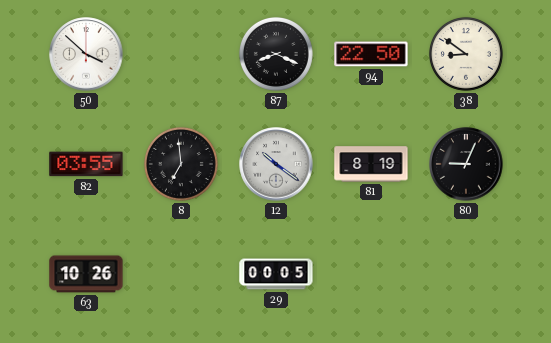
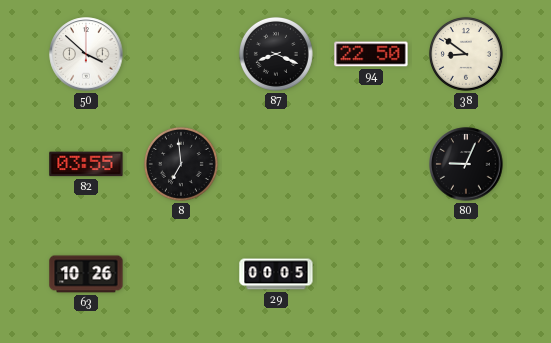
12: 10:21 -> none (276, 164)
81: 8:19 -> none (371, 164)
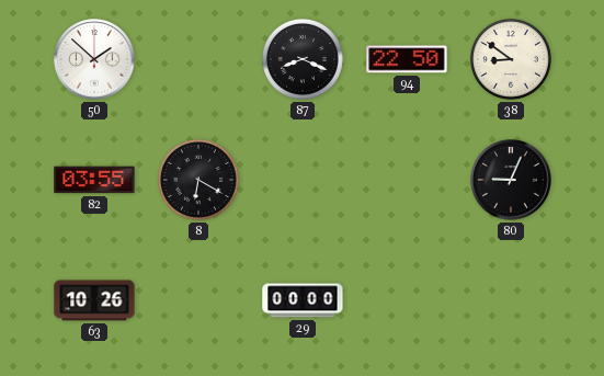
50: 3:52 -> 1:52 (94, 59)
8: 6:59 -> 6:20 (198, 180)
29: 00:05 -> 00:00 (303, 300)
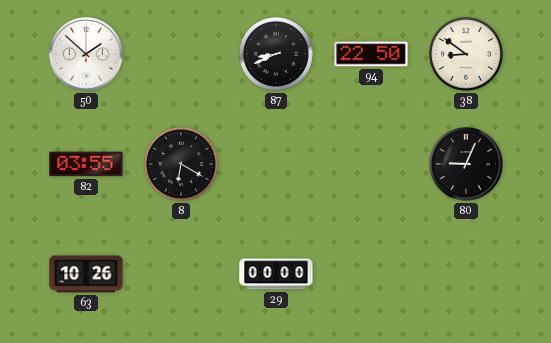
87: 8:19 -> 8:41 (276, 54)
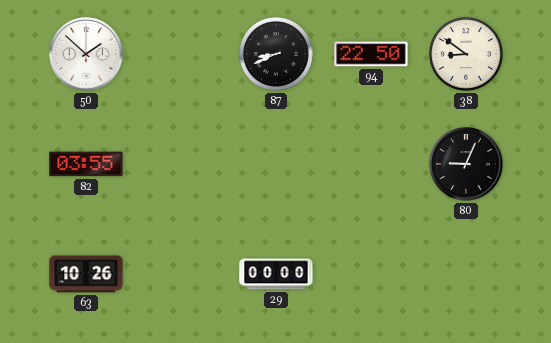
8: 6:20 -> none (181, 164)
